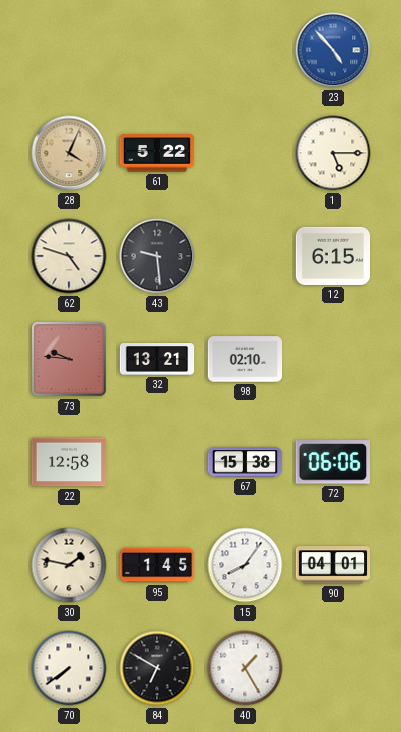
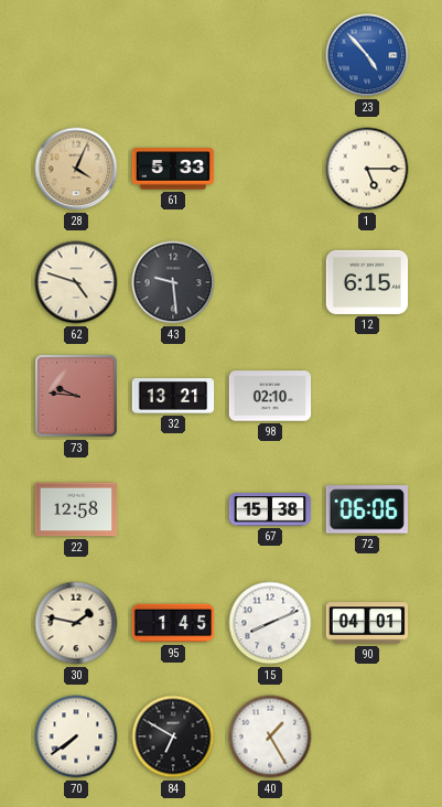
61: 5:22 -> 5:33 (173, 169)
15: 8:06 -> 8:11 (270, 623)
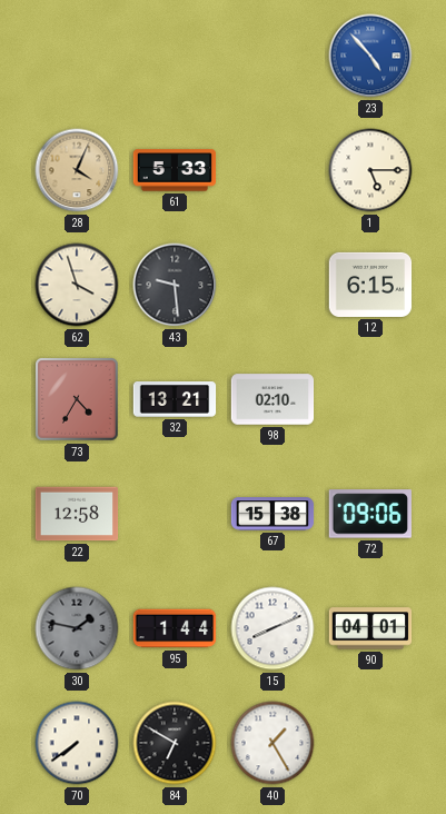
62: 4:48 -> 3:57 (77, 285)
73: 9:46 -> 4:35 (77, 399)
72: 06:06 -> 09:06 (369, 514)
30 dial: cream -> grey (77, 628)
95: 1:45 -> 1:44 (175, 628)
